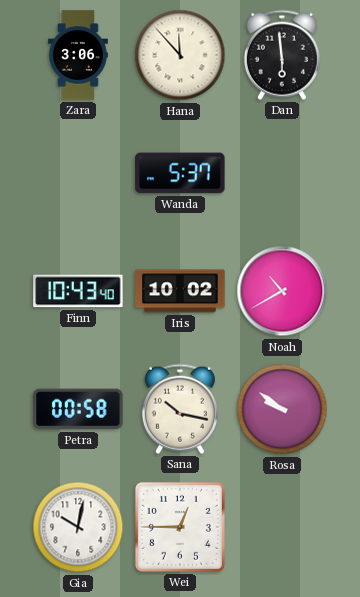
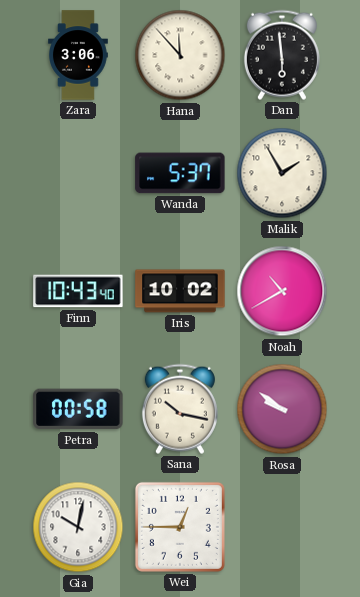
Malik: none -> 1:55 (282, 173)
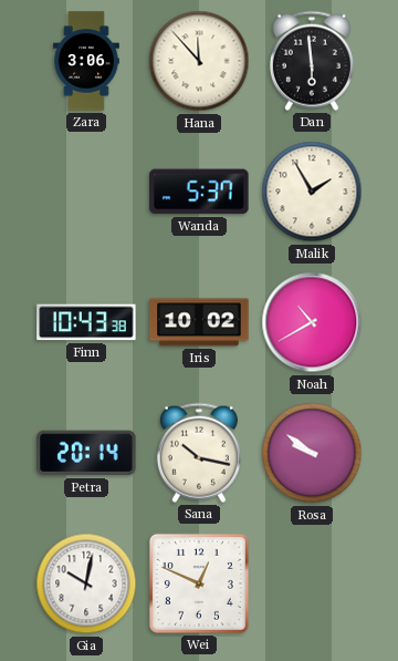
Finn: 10:43:40 -> 10:43:38 (86, 322)
Petra: 00:58 -> 20:14 (86, 453)
Wei: 12:45 -> 12:49 (199, 583)
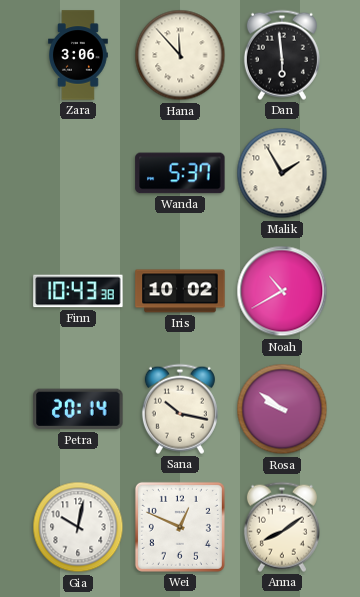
Anna: none -> 8:09 (282, 527)
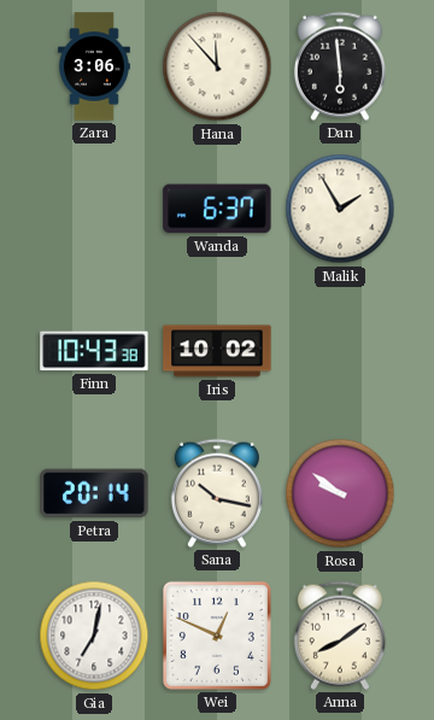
Wanda: 5:37 -> 6:37 (217, 209)
Noah: 10:40 -> none (282, 291)
Gia: 10:02 -> 7:02 (94, 636)
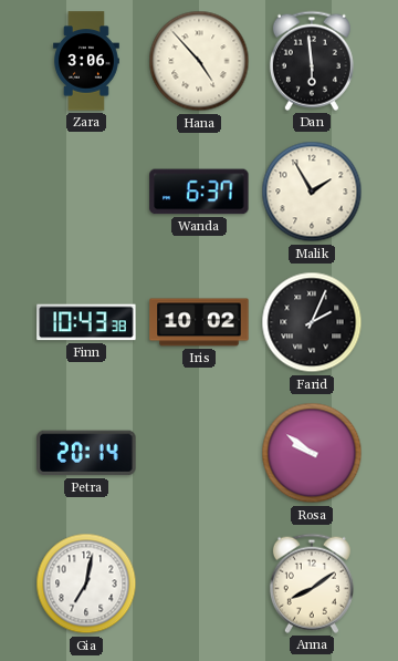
Hana: 11:53 -> 4:53 (199, 61)
Farid: none -> 2:04 (312, 322)
Sana: 10:17 -> none (217, 493)
Wei: 12:49 -> none (217, 636)
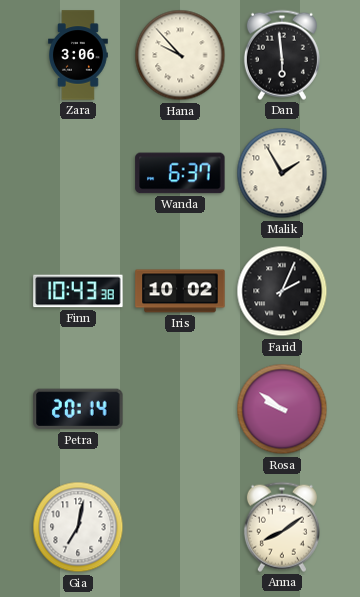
Hana: 4:53 -> 9:53 (180, 55)
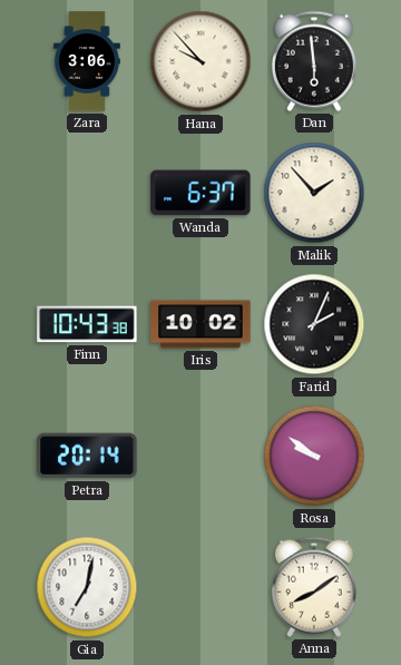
Malik: 1:55 -> 1:53 (314, 193)
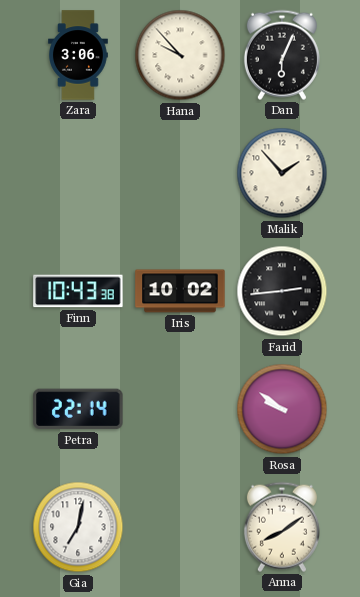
Dan: 5:59 -> 6:04 (282, 55)
Wanda: 6:37 -> none (200, 193)
Farid: 2:04 -> 2:44 (282, 291)
Petra: 20:14 -> 22:14 (78, 409)
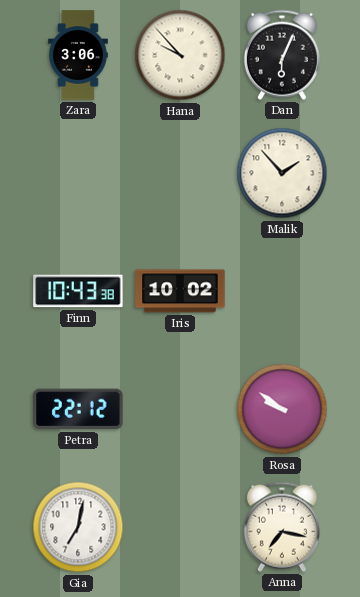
Farid: 2:44 -> none (282, 291)
Petra: 22:14 -> 22:12 (78, 409)
Anna: 8:09 -> 7:17 (282, 527)
